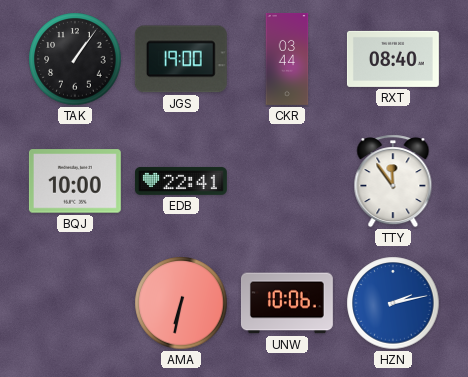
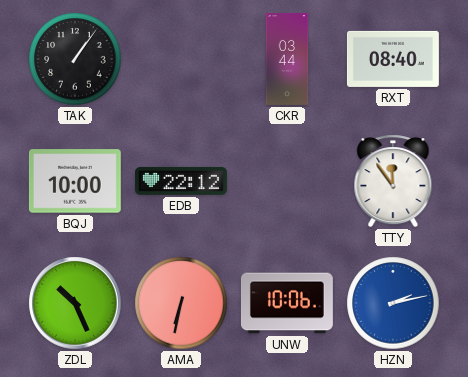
JGS: 19:00 -> none (181, 59)
EDB: 22:41 -> 22:12 (181, 181)
ZDL: none -> 10:26 (75, 303)
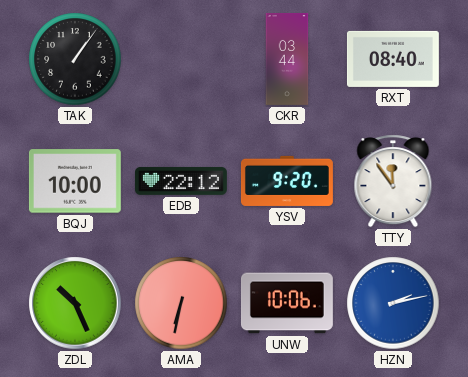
YSV: none -> 9:20 (287, 181)
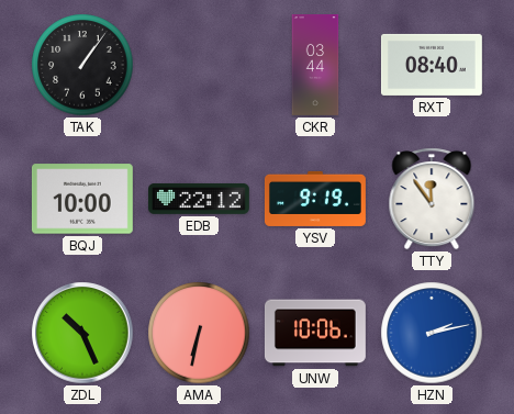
YSV: 9:20 -> 9:19 (315, 199)
